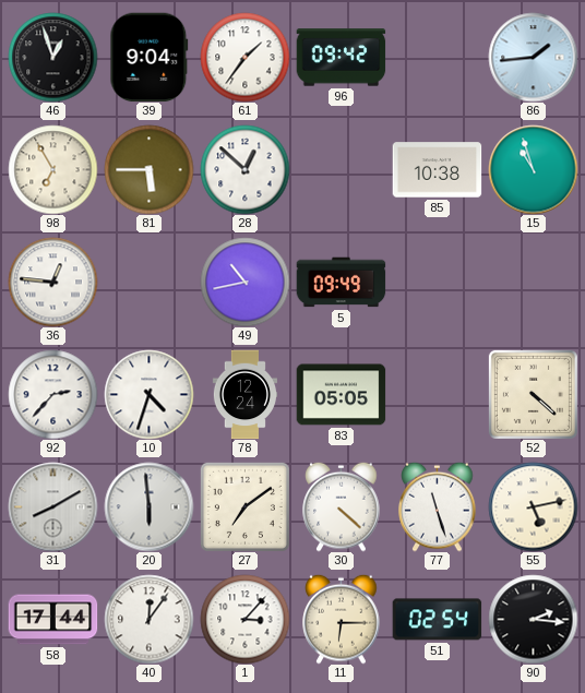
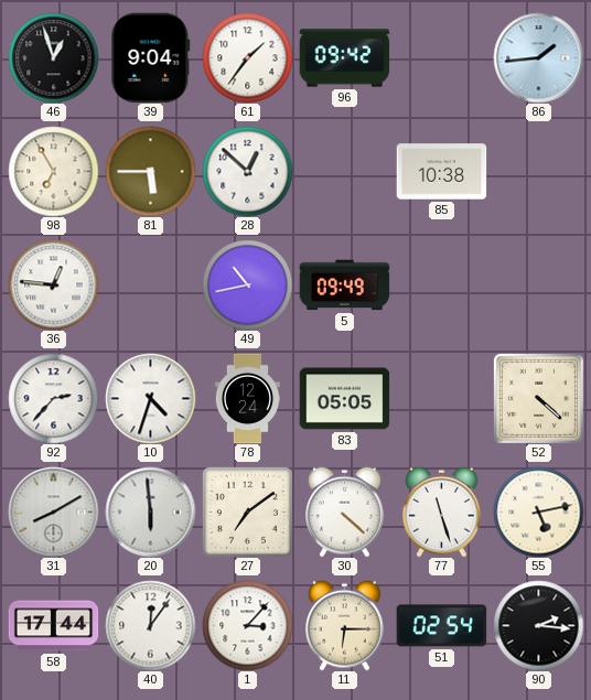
15: 10:57 -> none (533, 169)
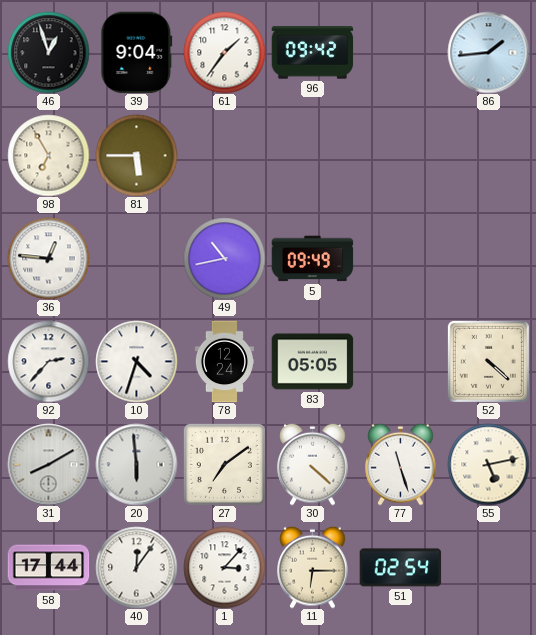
28: 12:52 -> none (247, 171)
85: 10:38 -> none (441, 172)
90: 2:16 -> none (538, 625)
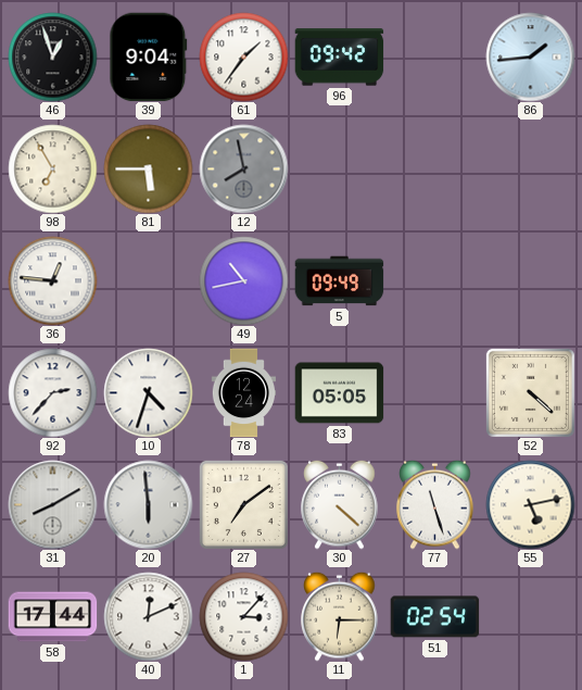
12: none -> 7:58 (243, 168)
40: 12:06 -> 12:11 (148, 616)
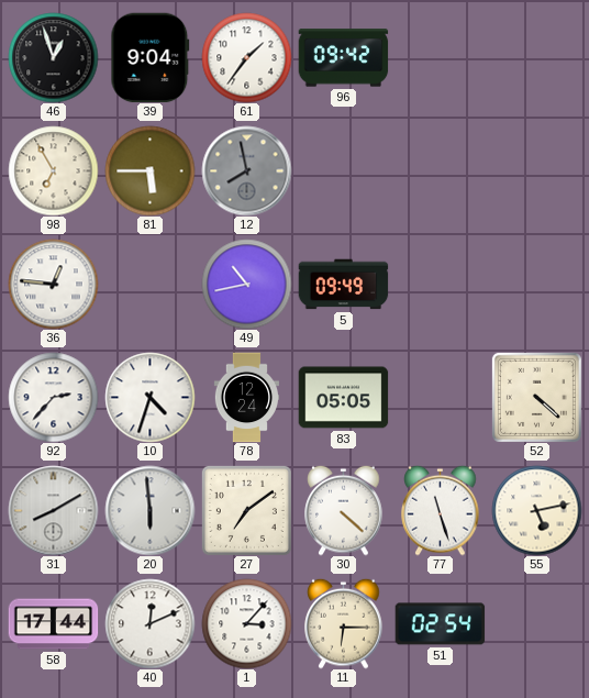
86: 1:44 -> none (530, 57)
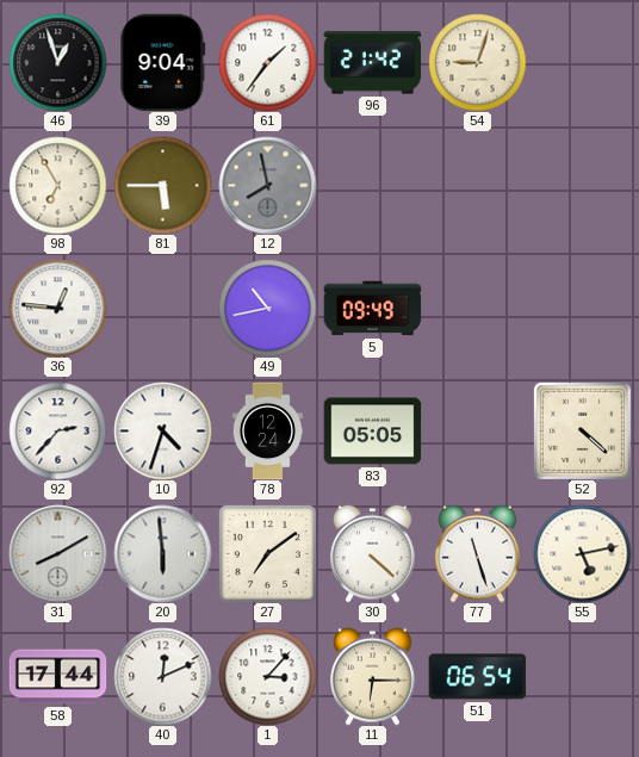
96: 09:42 -> 21:42 (372, 63)
54: none -> 9:03 (477, 62)
51: 02:54 -> 06:54 (477, 677)
